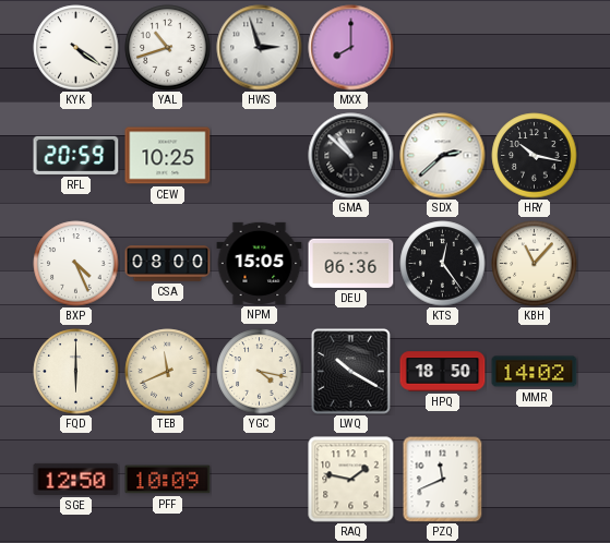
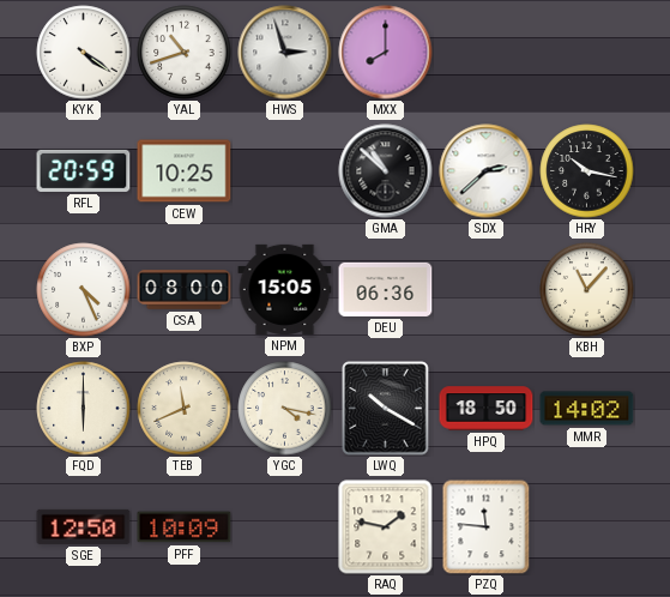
KTS: 12:24 -> none (443, 264)
PZQ: 11:41 -> 11:46 (487, 527)
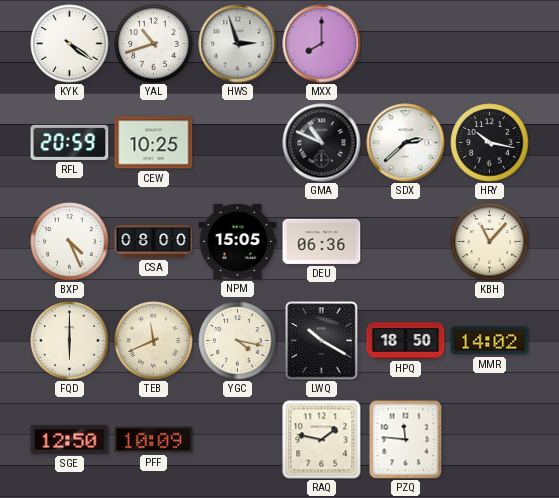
GMA: 10:52 -> 10:49 (322, 143)
